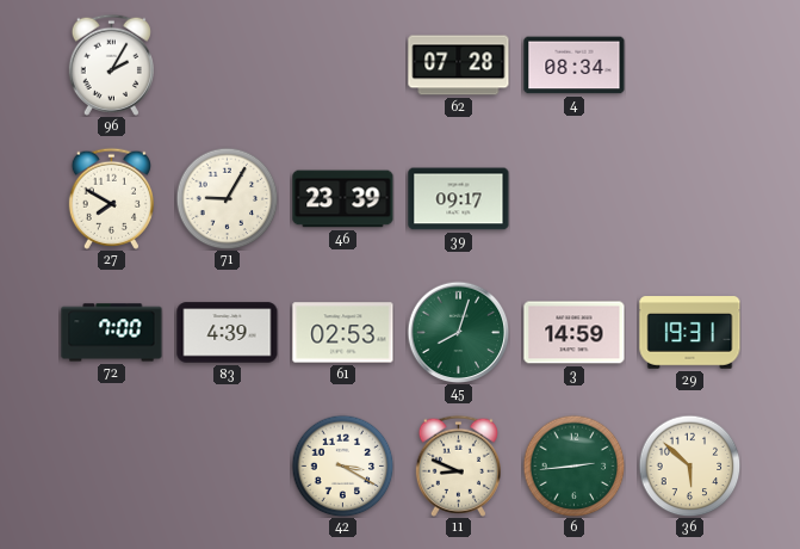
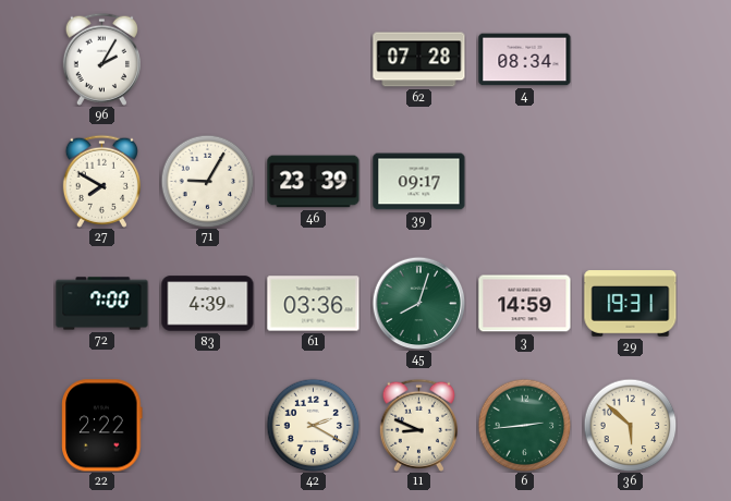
61: 02:53 -> 03:36 (314, 304)
22: none -> 2:22 (102, 426)
42: 3:20 -> 2:20 (313, 425)
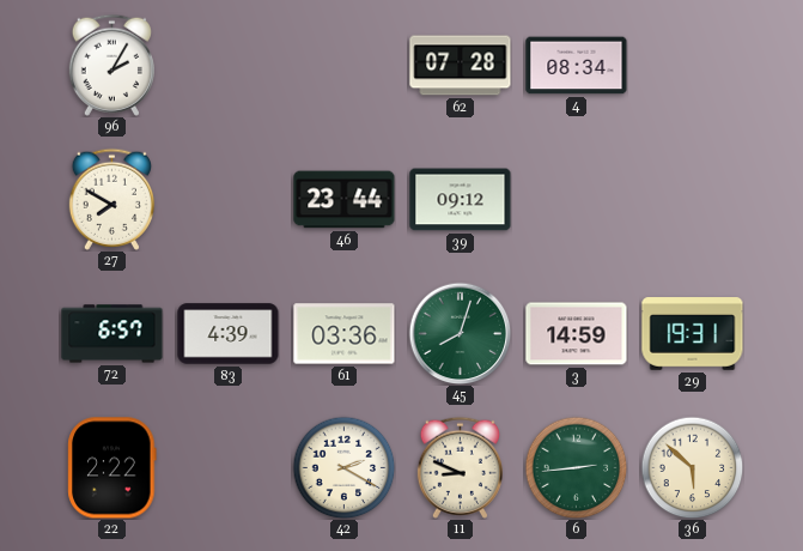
71: 9:05 -> none (207, 181)
46: 23:39 -> 23:44 (345, 200)
39: 09:17 -> 09:12 (461, 200)
72: 7:00 -> 6:57 (112, 334)
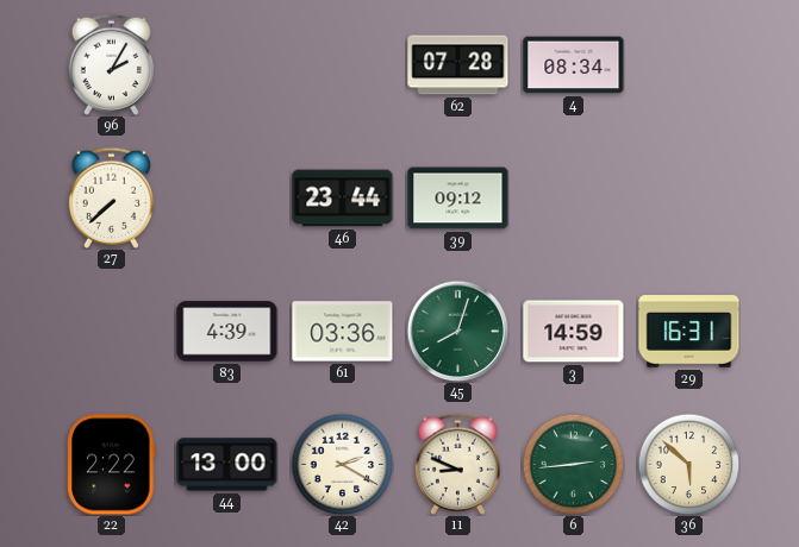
27: 7:50 -> 7:38 (111, 197)
72: 6:57 -> none (112, 334)
29: 19:31 -> 16:31 (689, 332)
44: none -> 13:00 (227, 465)
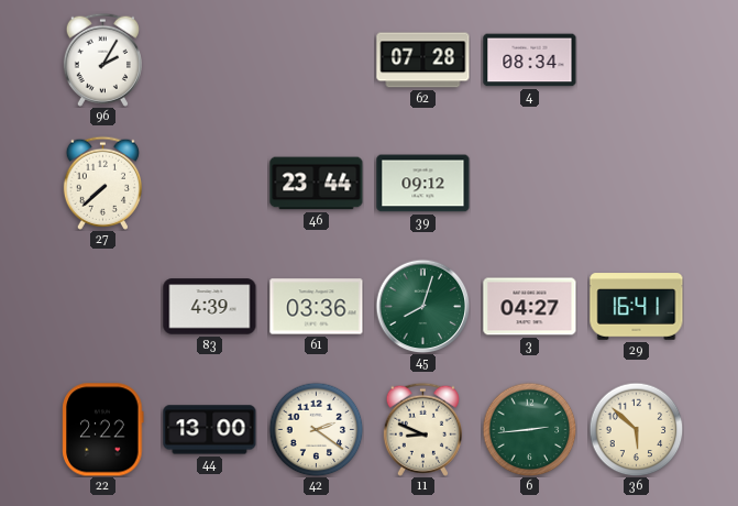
3: 14:59 -> 04:27 (530, 307)
29: 16:31 -> 16:41 (637, 307)
42: 2:20 -> 2:21 (316, 429)
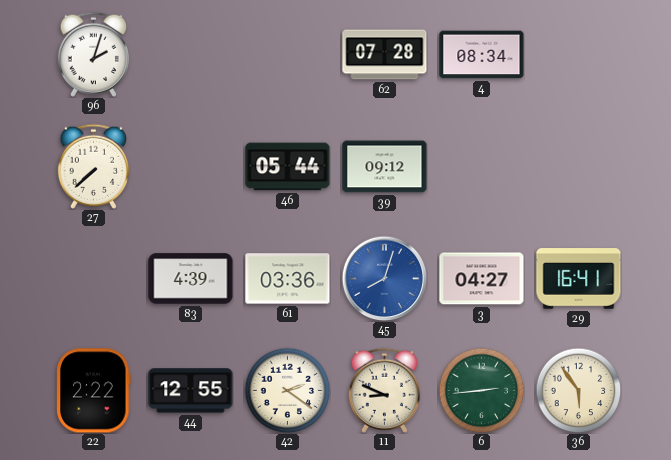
96: 2:05 -> 2:03 (93, 54)
46: 23:44 -> 05:44 (288, 167)
45 dial: green -> blue (384, 278)
44: 13:00 -> 12:55 (191, 391)
36: 5:52 -> 5:54 (578, 390)
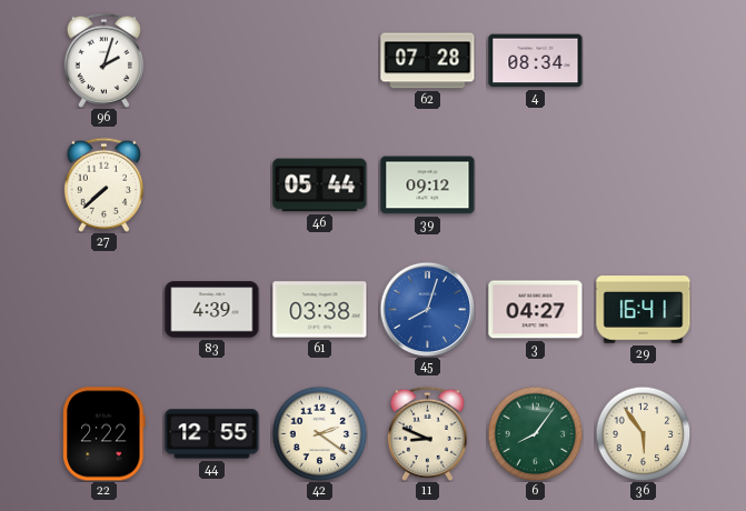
61: 03:36 -> 03:38 (320, 310)
6: 2:44 -> 8:06 (535, 433)
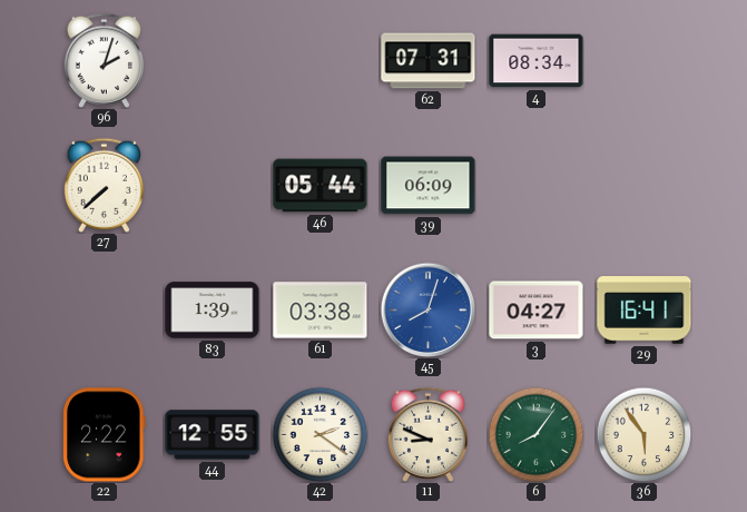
62: 07:28 -> 07:31 (429, 61)
39: 09:12 -> 06:09 (429, 186)
83: 4:39 -> 1:39 (213, 311)
